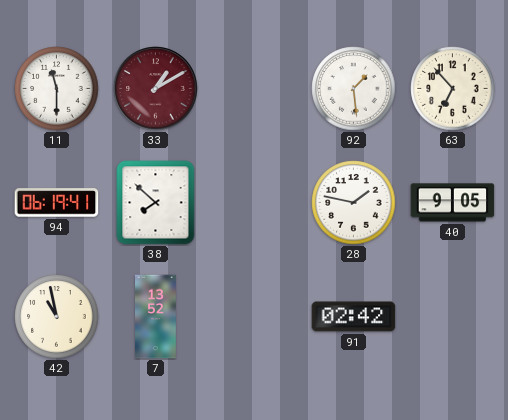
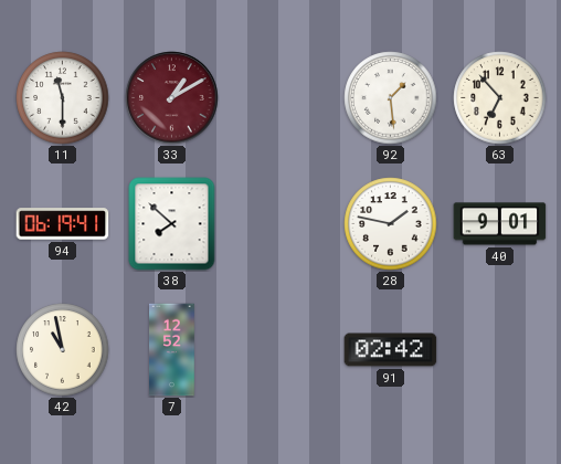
40: 9:05 -> 9:01 (500, 224)
7: 13:52 -> 12:52 (172, 350)
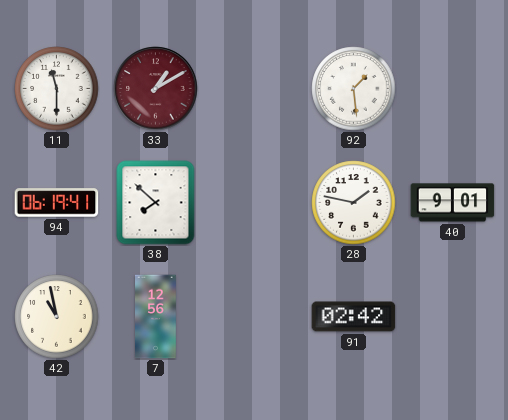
63: 6:53 -> none (500, 98)
7: 12:52 -> 12:56 (156, 317)
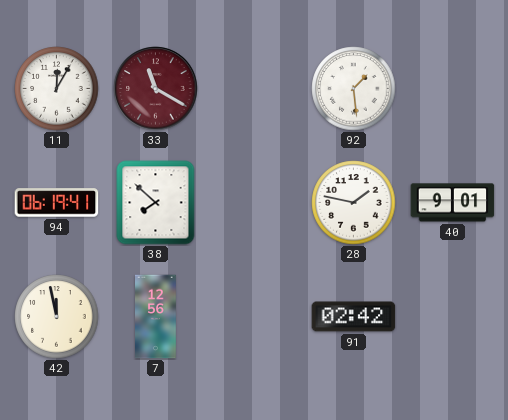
11: 11:30 -> 12:05 (57, 89)
33: 1:10 -> 11:20 (156, 89)
42: 10:58 -> 11:58 (57, 317)
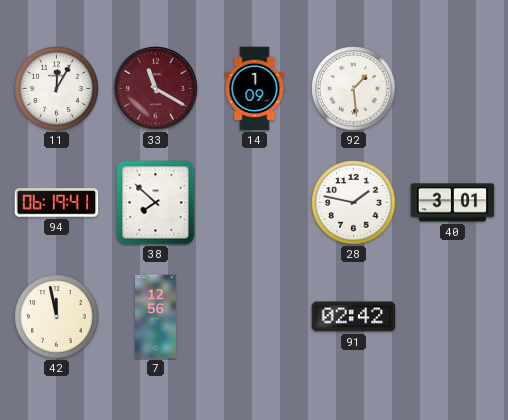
14: none -> 1:09 (255, 89)
40: 9:01 -> 3:01 (453, 203)
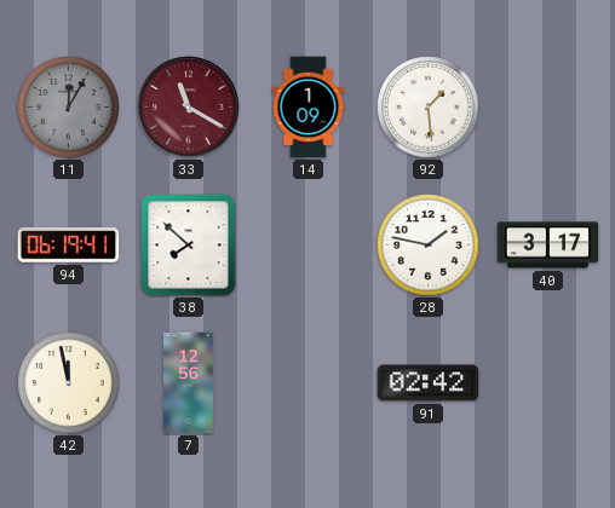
11 dial: white -> grey (69, 108)
40: 3:01 -> 3:17 (548, 246)
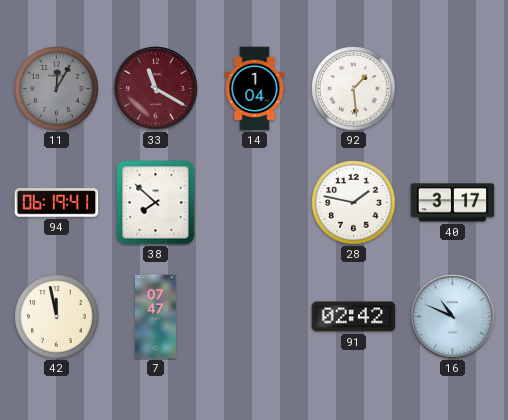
14: 1:09 -> 1:04 (255, 89)
7: 12:56 -> 07:47 (156, 317)
16: none -> 10:49 (453, 317)
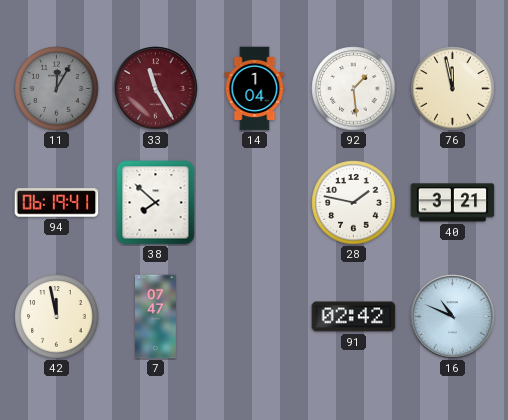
33: 11:20 -> 11:25 (156, 89)
76: none -> 11:58 (453, 89)
40: 3:17 -> 3:21 (453, 203)
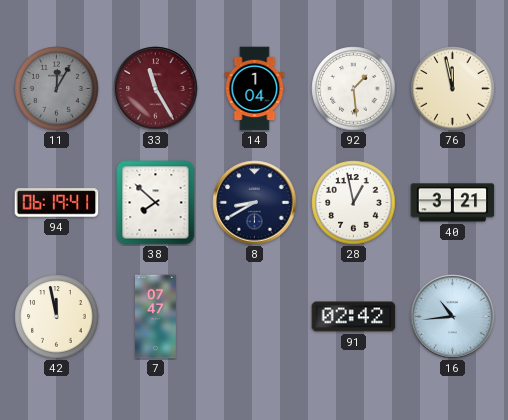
8: none -> 8:40 (255, 203)
28: 1:47 -> 12:58 (354, 203)
16: 10:49 -> 10:44 (453, 317)
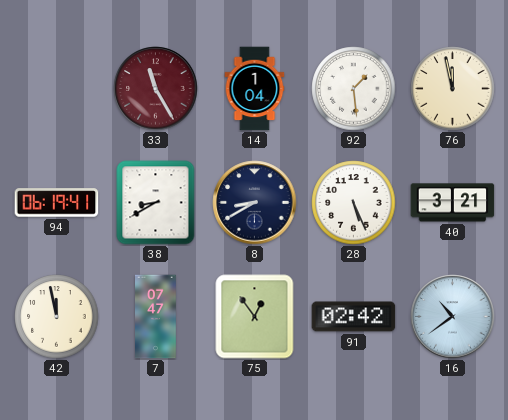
11: 12:05 -> none (57, 89)
38: 7:52 -> 8:40 (156, 203)
28: 12:58 -> 5:26 (354, 203)
75: none -> 12:54 (255, 317)
16: 10:44 -> 10:39 (453, 317)
